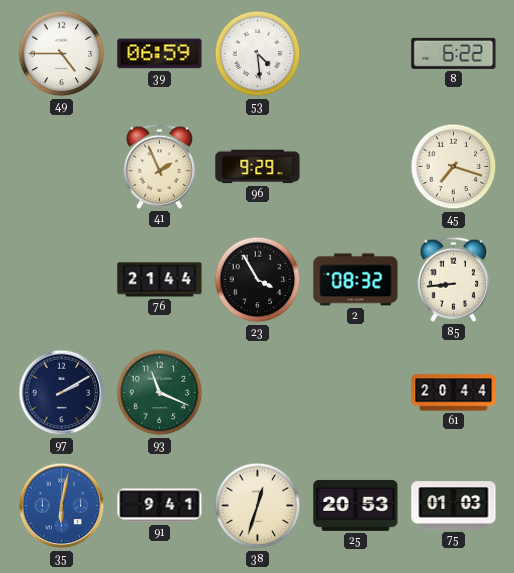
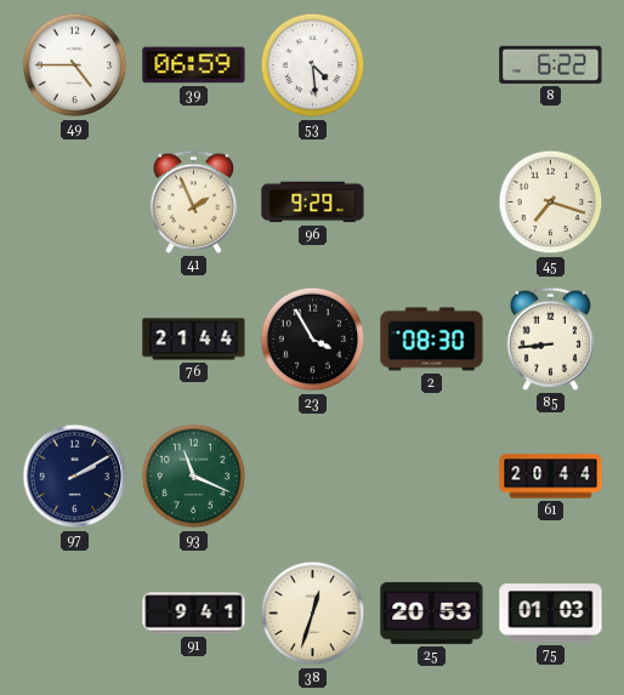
2: 08:32 -> 08:30 (432, 340)
35: 6:02 -> none (62, 506)
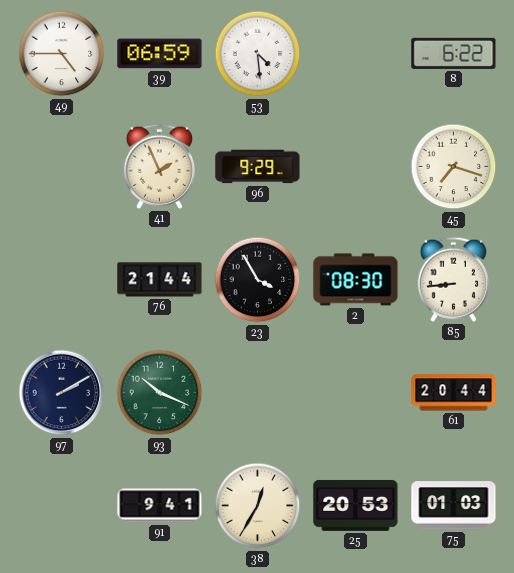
93: 11:19 -> 10:19 (160, 393)
38: 12:33 -> 12:35 (258, 506)
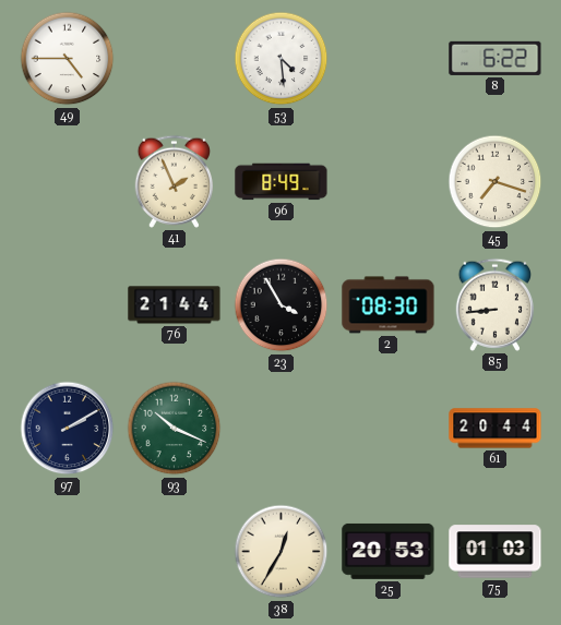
39: 06:59 -> none (160, 54)
96: 9:29 -> 8:49 (282, 182)
91: 9:41 -> none (160, 506)
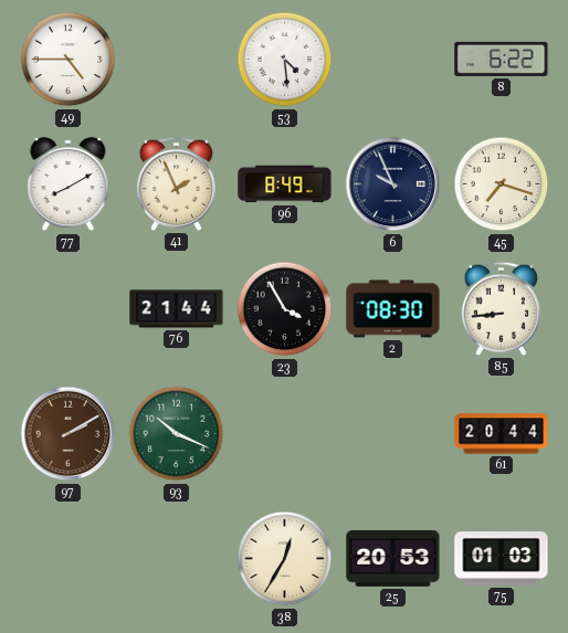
77: none -> 8:10 (69, 184)
6: none -> 9:56 (393, 184)
97 dial: navy -> brown (69, 434)
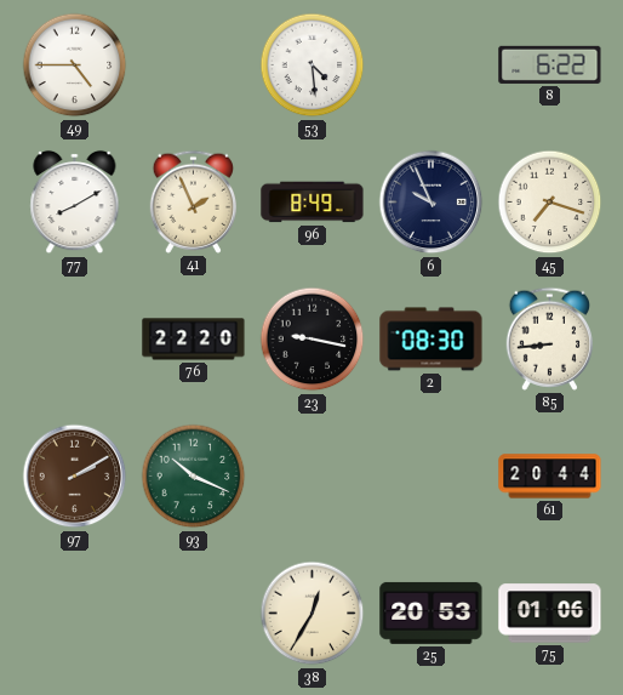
76: 21:44 -> 22:20 (194, 340)
23: 3:55 -> 9:17 (313, 340)
75: 01:03 -> 01:06 (550, 614)
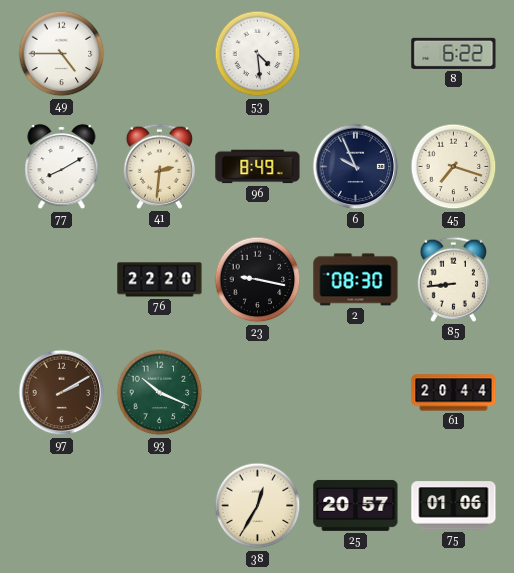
41: 1:56 -> 2:31 (159, 166)
25: 20:53 -> 20:57 (356, 505)
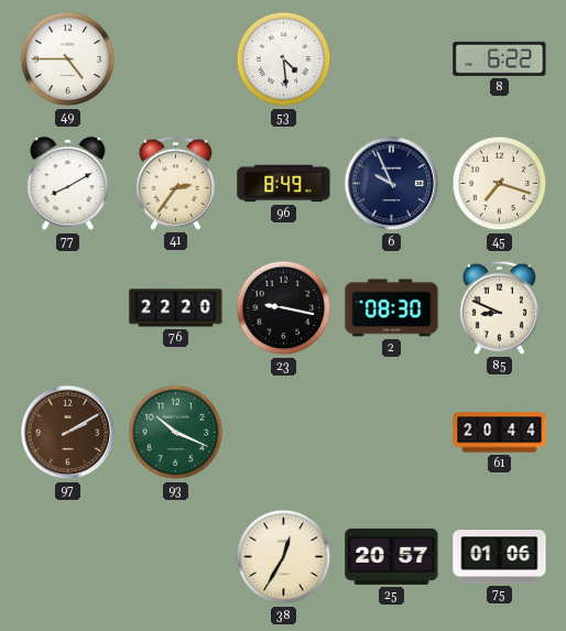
41: 2:31 -> 2:36 (175, 183)
85: 8:44 -> 8:49 (499, 307)
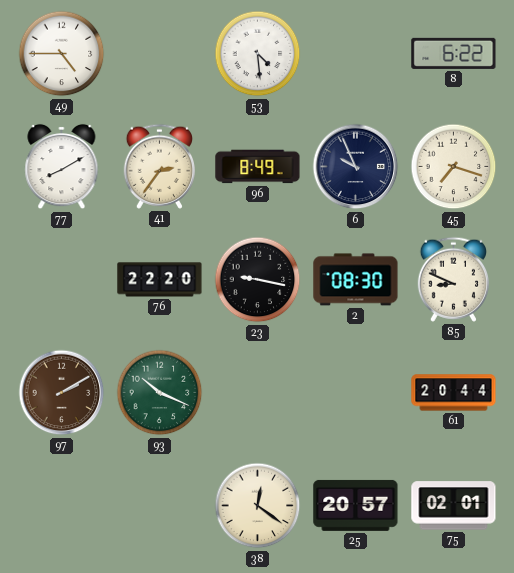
38: 12:35 -> 12:21 (258, 506)
75: 01:06 -> 02:01 (454, 506)
